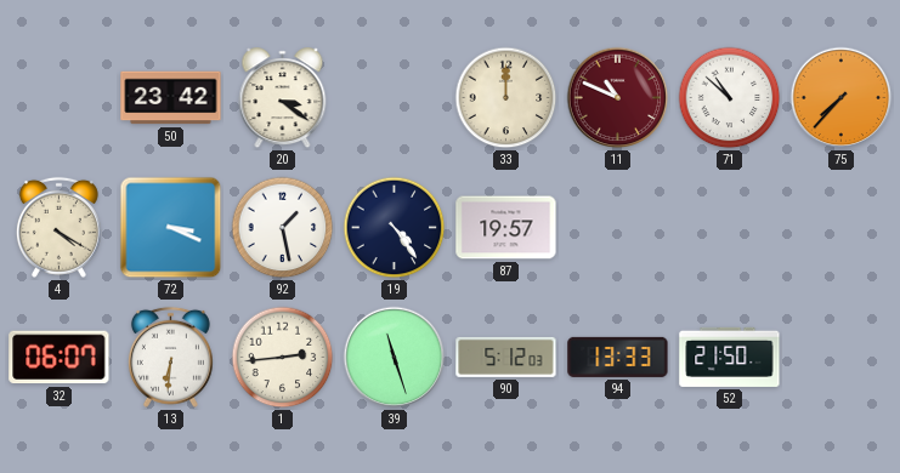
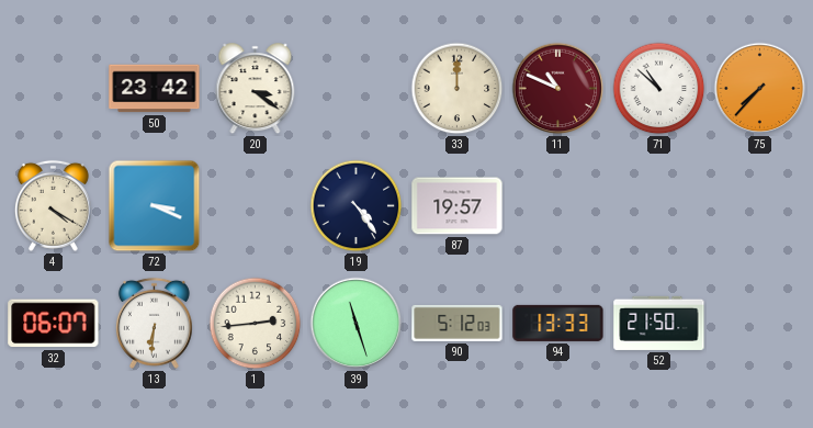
92: 1:28 -> none (283, 228)
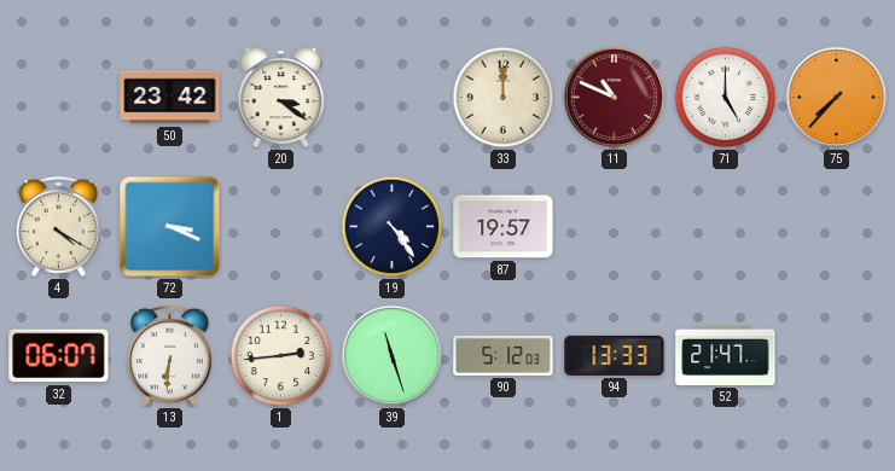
71: 10:52 -> 5:00 (726, 98)
52: 21:50 -> 21:47 (726, 355)
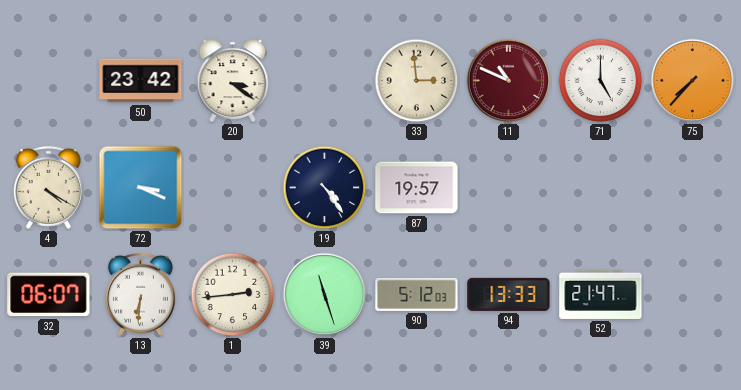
33: 12:00 -> 2:59 (417, 81)
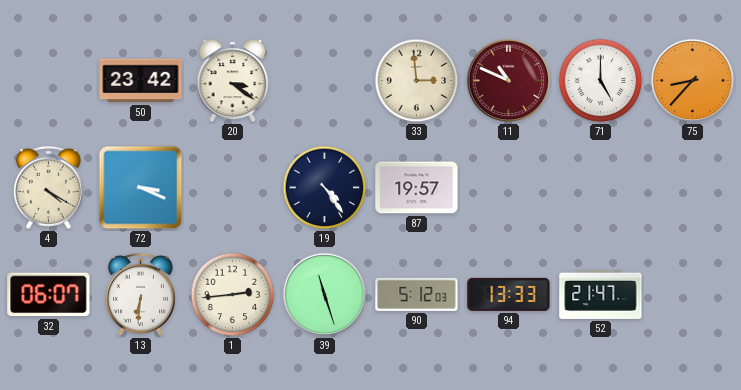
75: 7:37 -> 8:37 (693, 81)
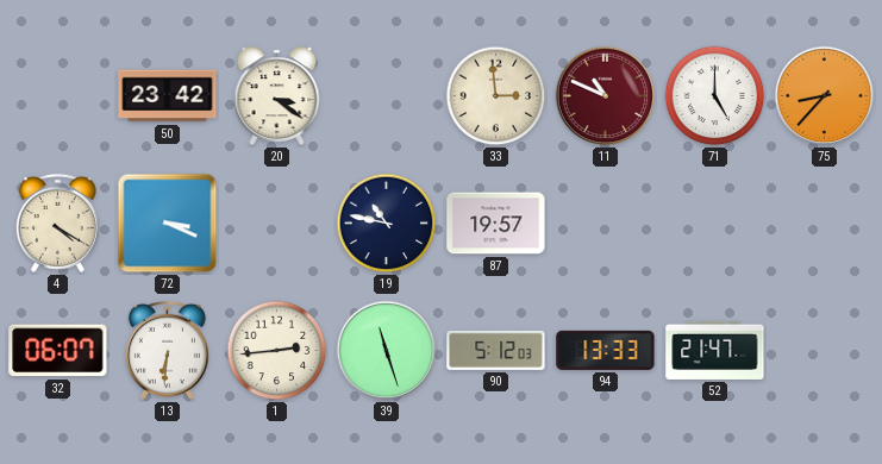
19: 4:24 -> 10:47 (387, 224)
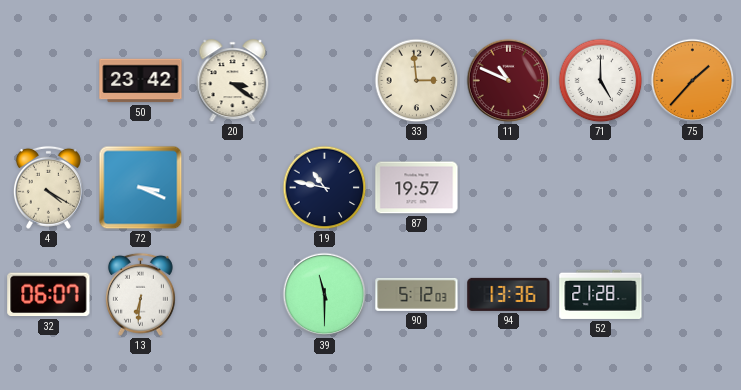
75: 8:37 -> 1:37 (693, 81)
1: 2:44 -> none (277, 351)
39: 11:27 -> 11:30 (325, 295)
94: 13:33 -> 13:36 (509, 294)
52: 21:47 -> 21:28 (601, 294)
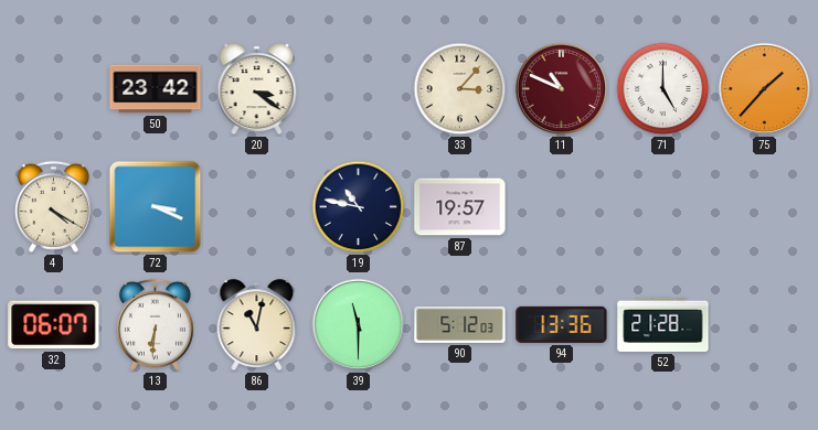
33: 2:59 -> 3:07 (460, 89)
86: none -> 11:02 (257, 325)
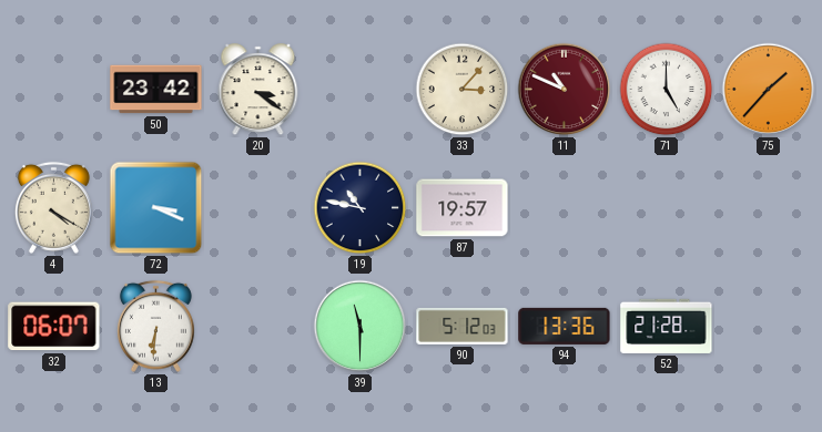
86: 11:02 -> none (257, 325)
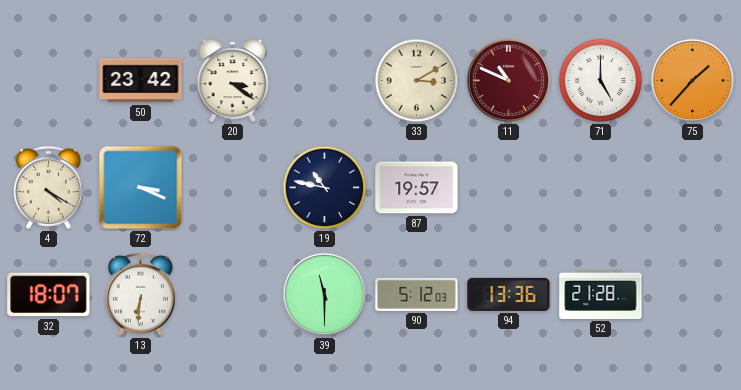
33: 3:07 -> 3:10 (417, 81)
32: 06:07 -> 18:07 (49, 295)
